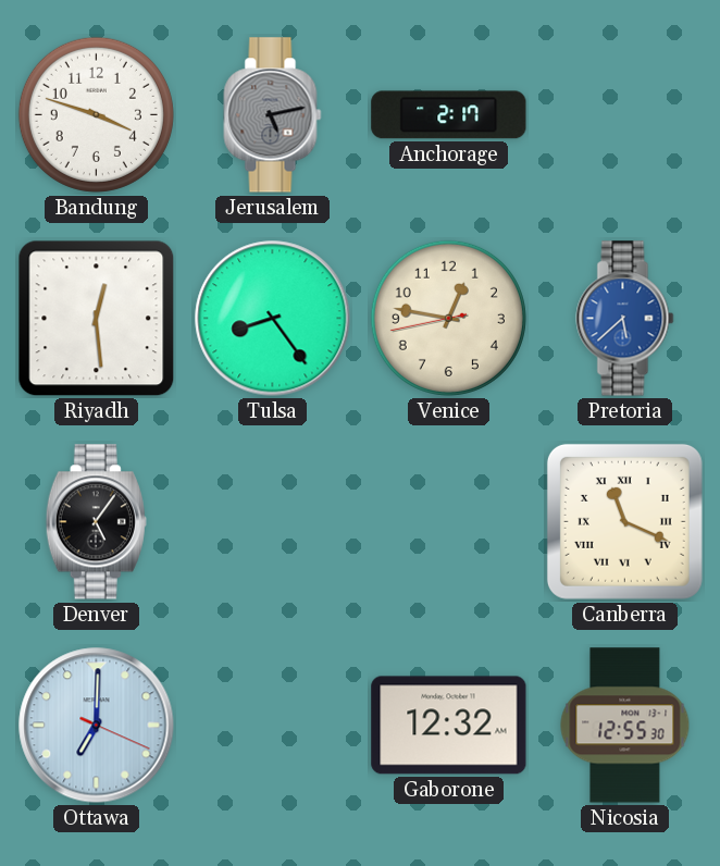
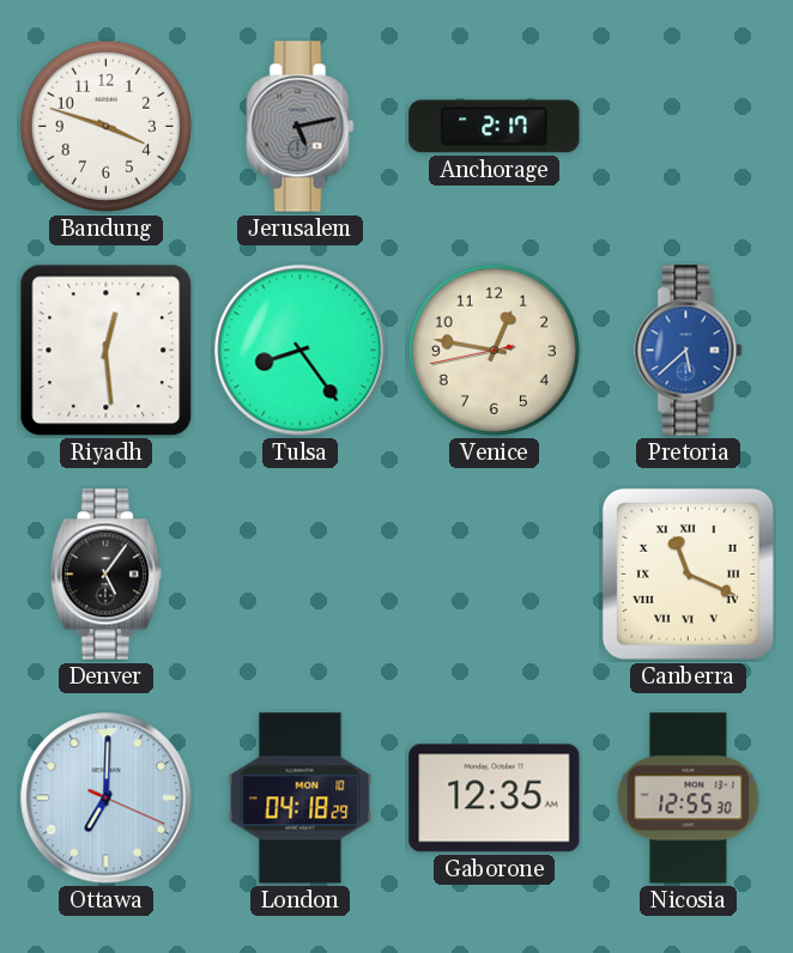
London: none -> 04:18 (301, 799)
Gaborone: 12:32 -> 12:35 (495, 799)
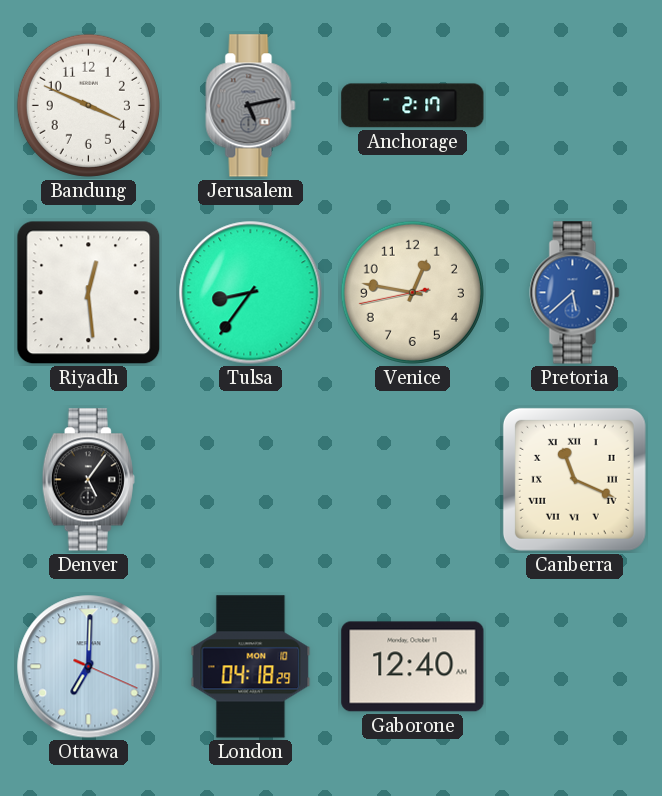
Bandung: 3:48 -> 3:49 (88, 105)
Tulsa: 8:24 -> 8:36 (251, 293)
Gaborone: 12:35 -> 12:40 (413, 667)
Nicosia: 12:55 -> none (689, 799)
